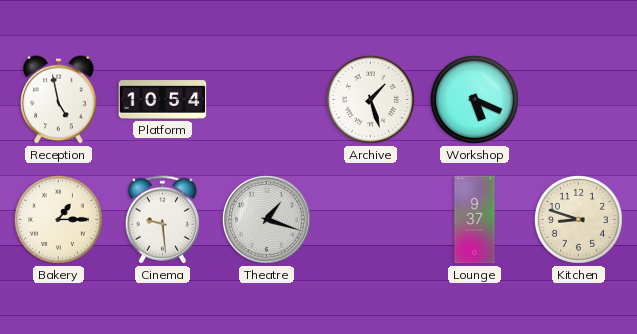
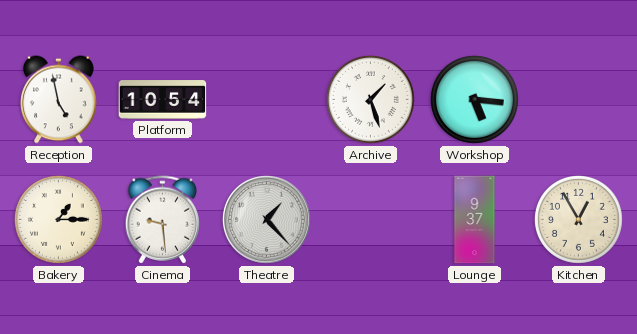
Workshop: 5:19 -> 5:16 (474, 99)
Theatre: 1:18 -> 1:23 (266, 219)
Kitchen: 8:48 -> 12:55 (578, 219)
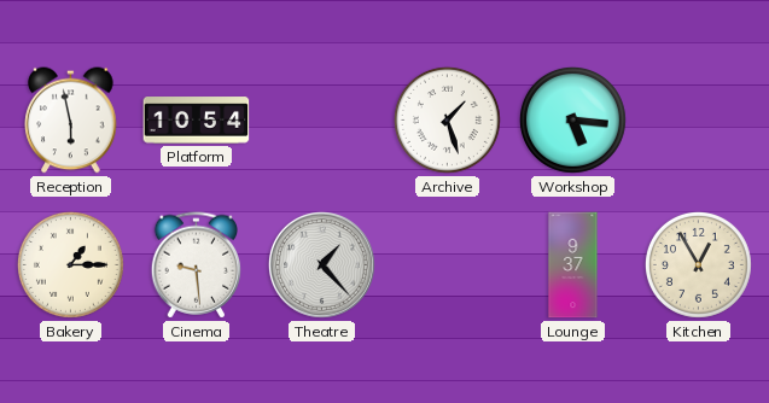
Reception: 4:58 -> 5:58 (71, 121)
